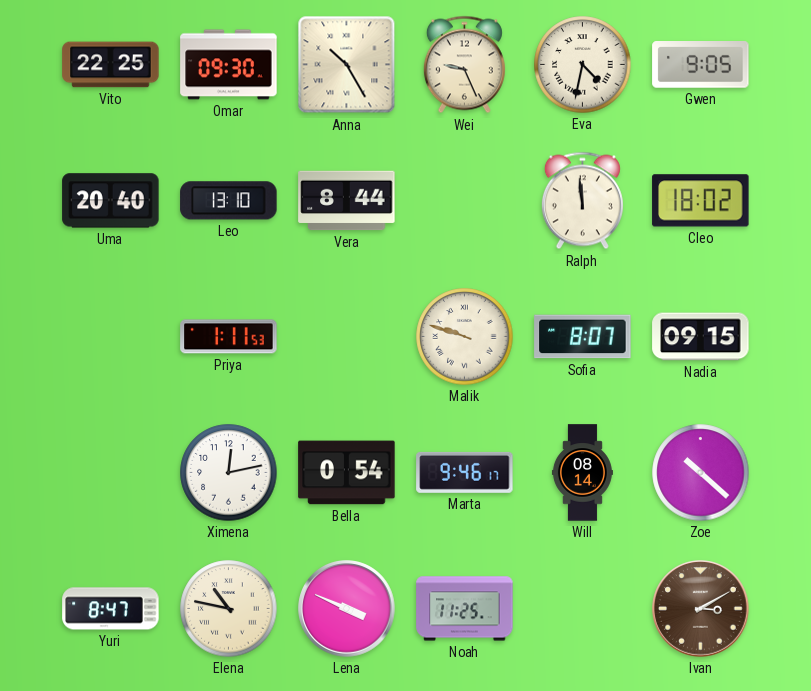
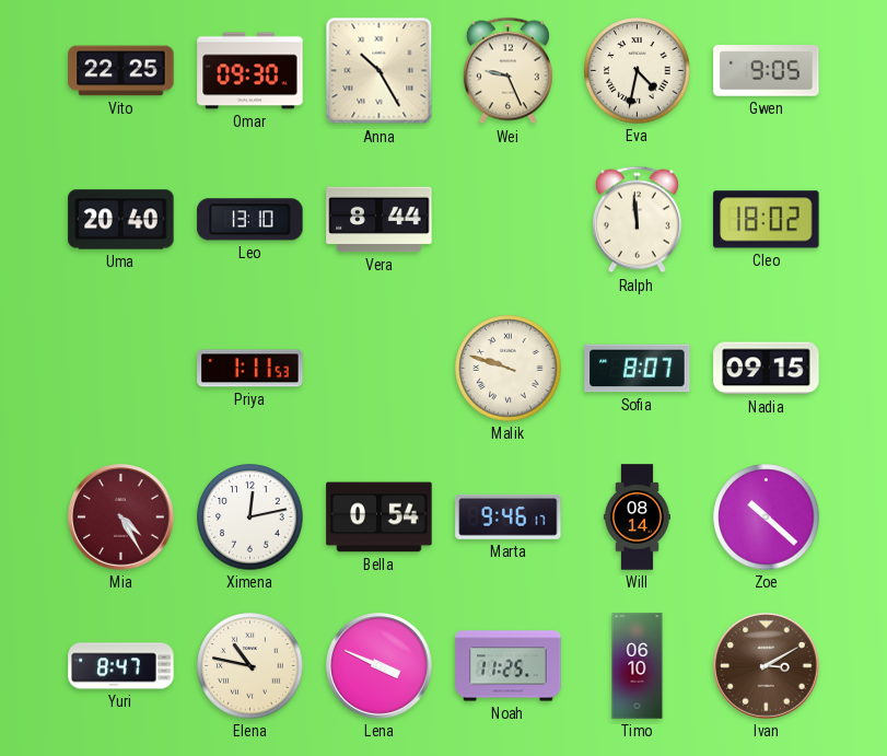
Mia: none -> 4:25 (121, 517)
Timo: none -> 06:10 (638, 666)
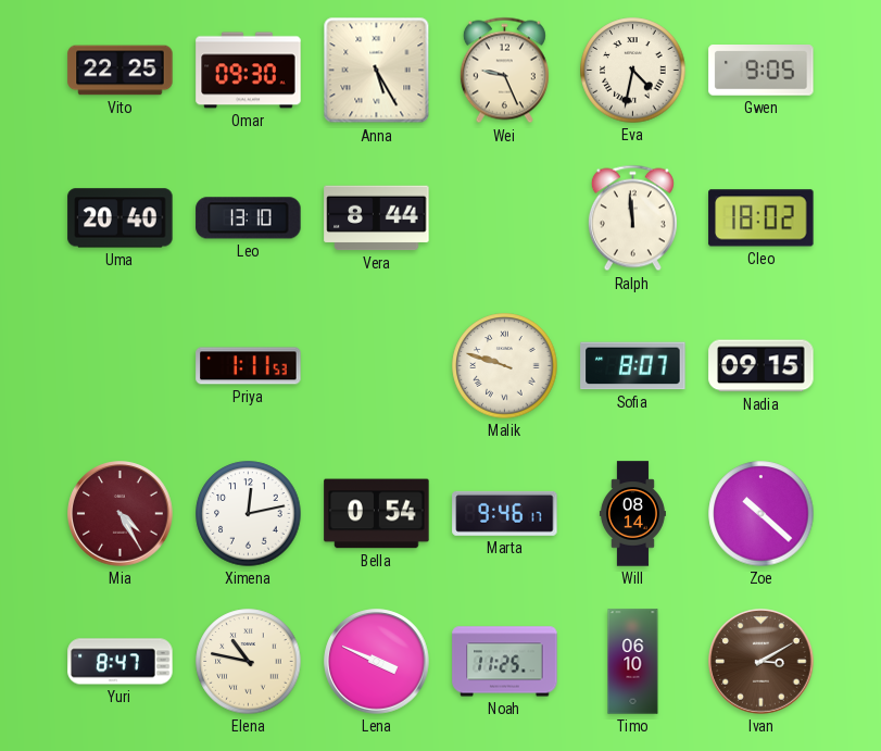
Anna: 10:25 -> 5:25 (377, 71)
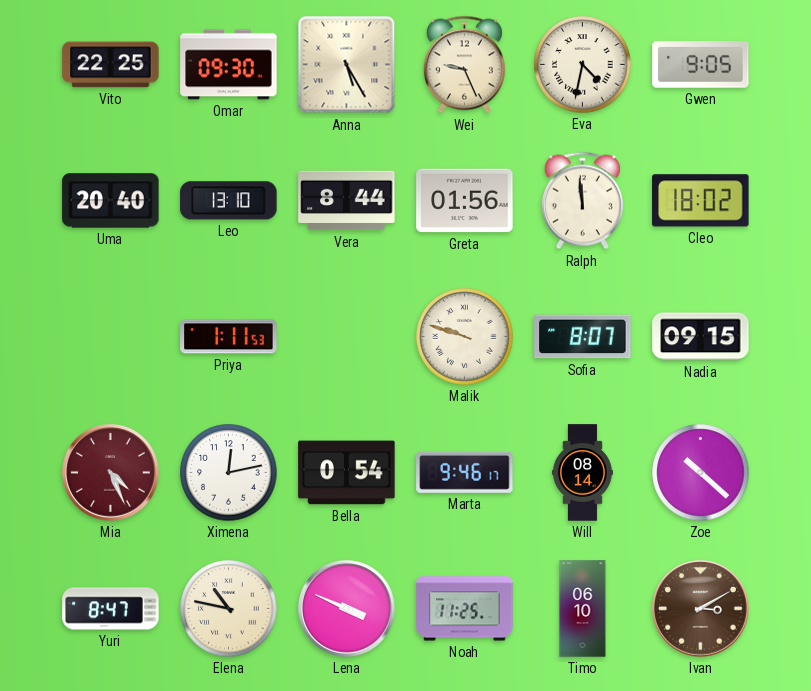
Greta: none -> 01:56 (465, 201)
Mia: 4:25 -> 4:26 (111, 473)
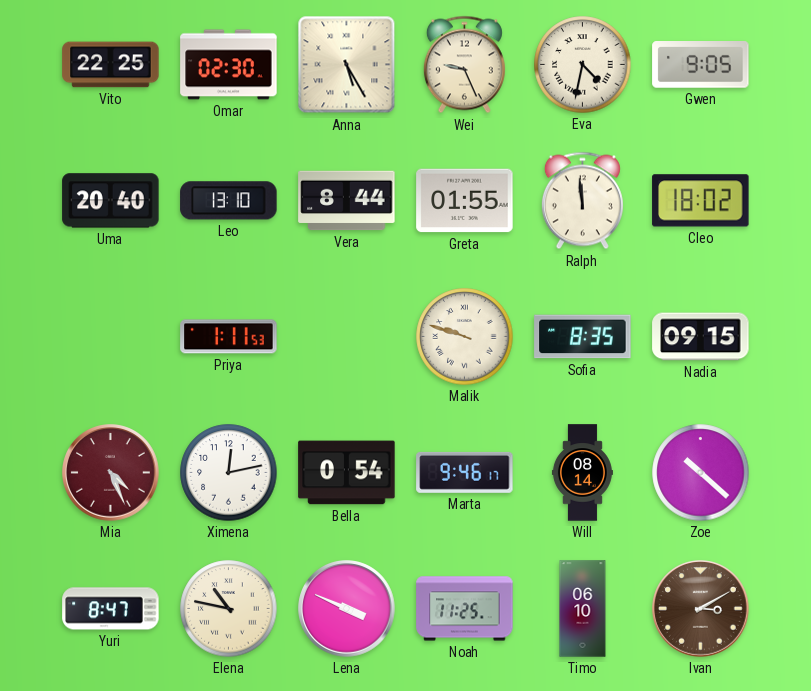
Omar: 09:30 -> 02:30 (229, 65)
Greta: 01:56 -> 01:55 (465, 201)
Sofia: 8:07 -> 8:35 (583, 337)
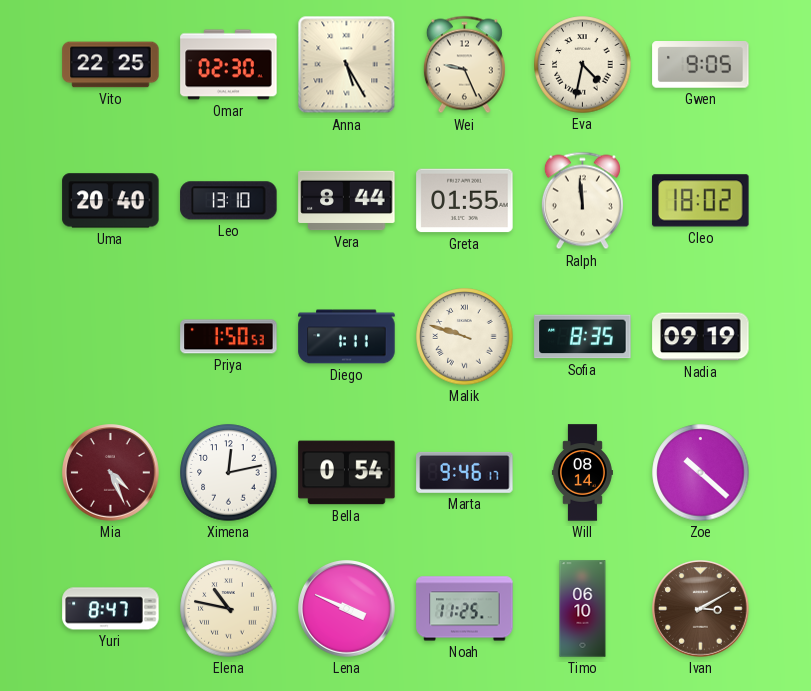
Priya: 1:11 -> 1:50 (229, 337)
Diego: none -> 1:11 (347, 337)
Nadia: 09:15 -> 09:19 (701, 337)
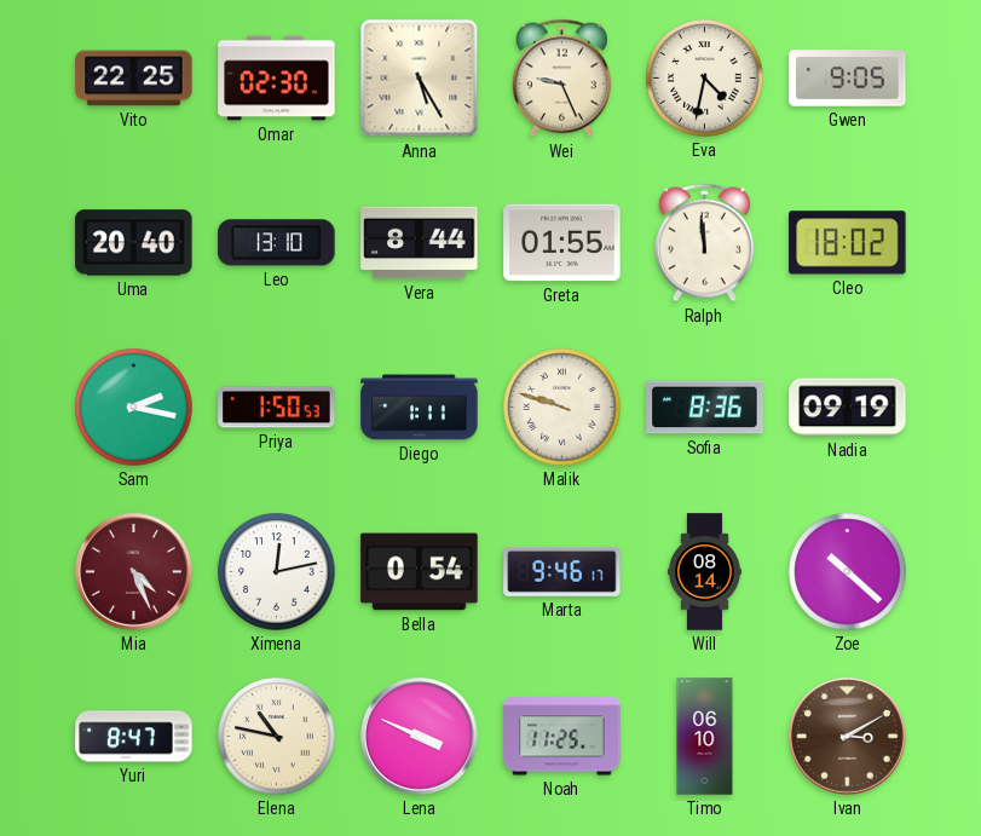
Sam: none -> 2:17 (134, 408)
Sofia: 8:35 -> 8:36 (705, 408)
